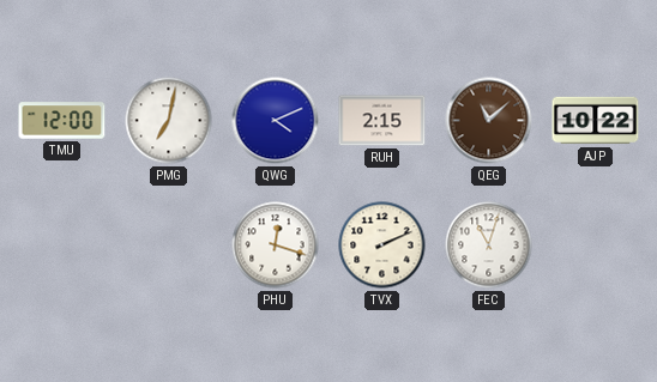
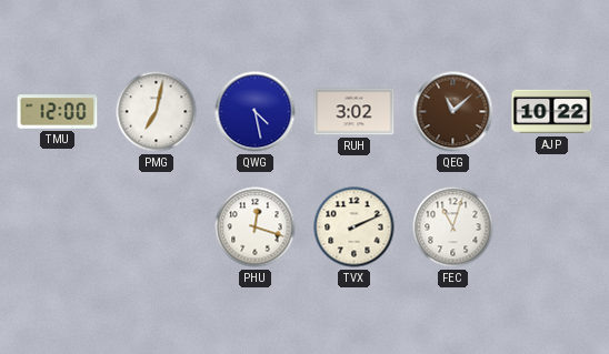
QWG: 4:11 -> 4:28 (256, 112)
RUH: 2:15 -> 3:02 (355, 112)
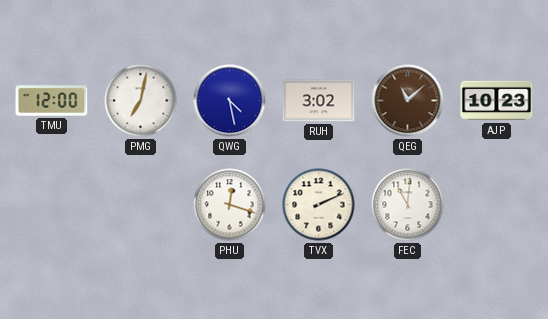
AJP: 10:22 -> 10:23 (497, 101)
FEC: 11:03 -> 11:01 (408, 205)
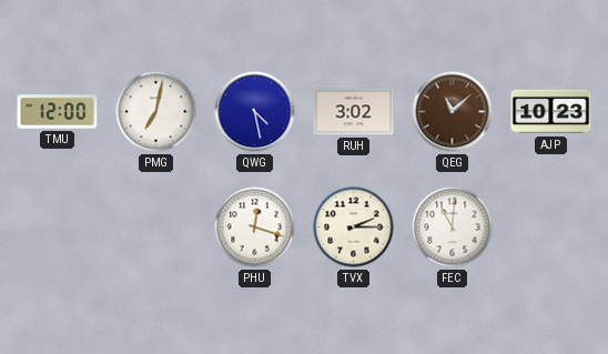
TVX: 2:11 -> 2:15 (354, 227)
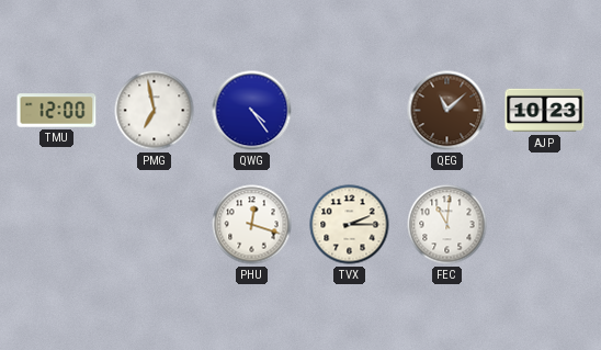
PMG: 7:02 -> 6:58 (155, 111)
QWG: 4:28 -> 4:24 (252, 111)
RUH: 3:02 -> none (354, 112)
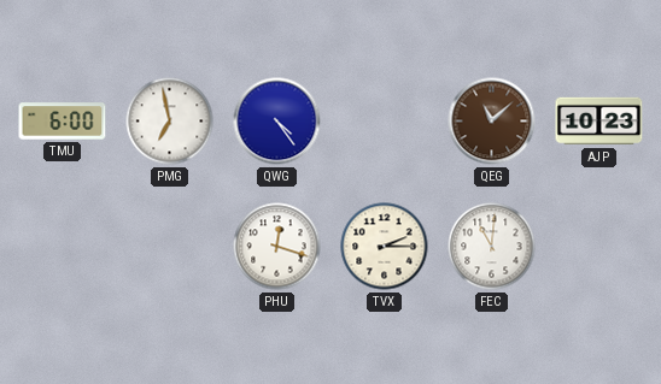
TMU: 12:00 -> 6:00 (63, 122)
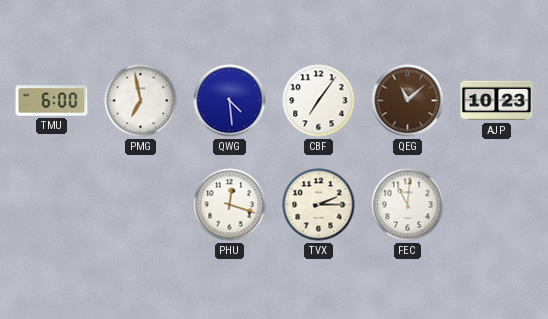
QWG: 4:24 -> 4:29 (230, 101)
CBF: none -> 7:06 (319, 101)
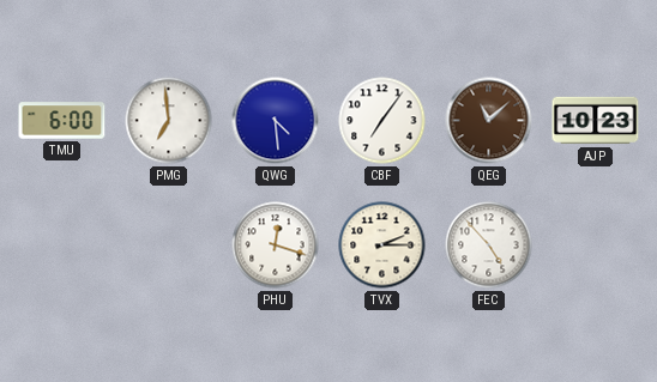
PMG: 6:58 -> 6:59 (169, 121)
FEC: 11:01 -> 4:53 (489, 245)
